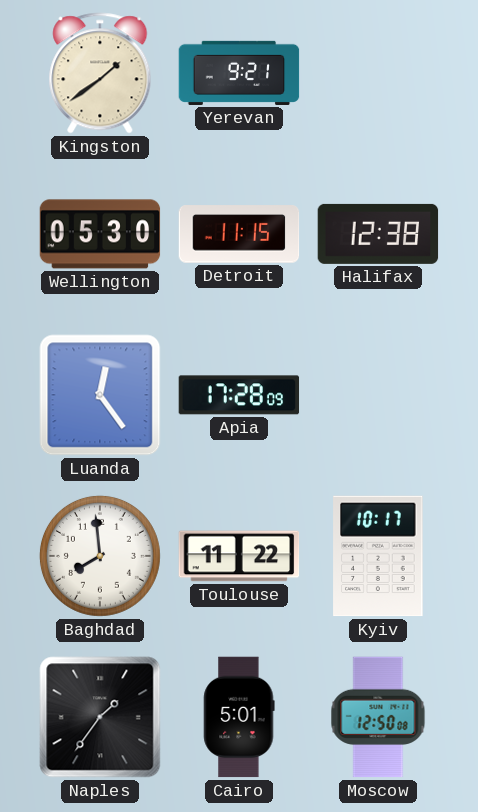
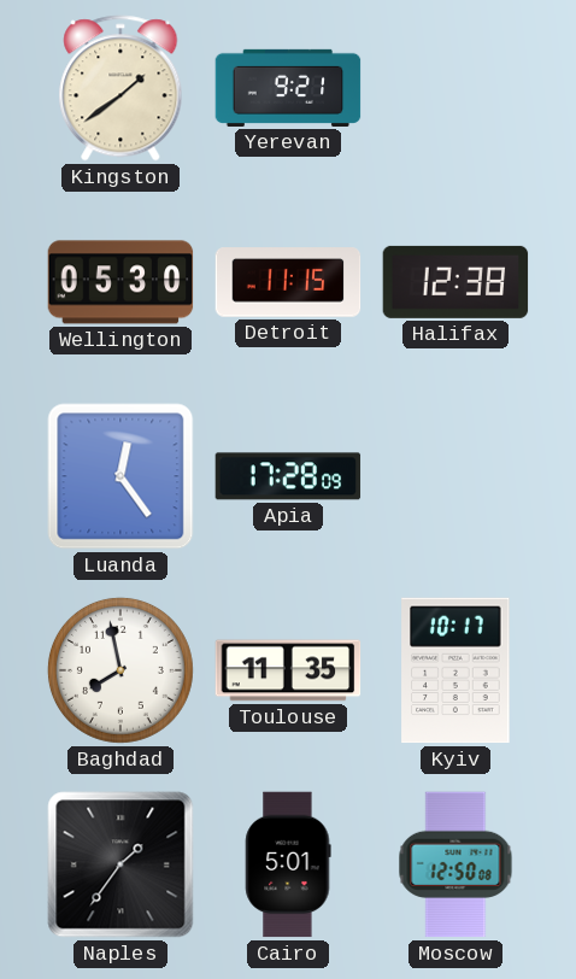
Baghdad: 7:59 -> 7:58 (121, 670)
Toulouse: 11:22 -> 11:35 (288, 670)
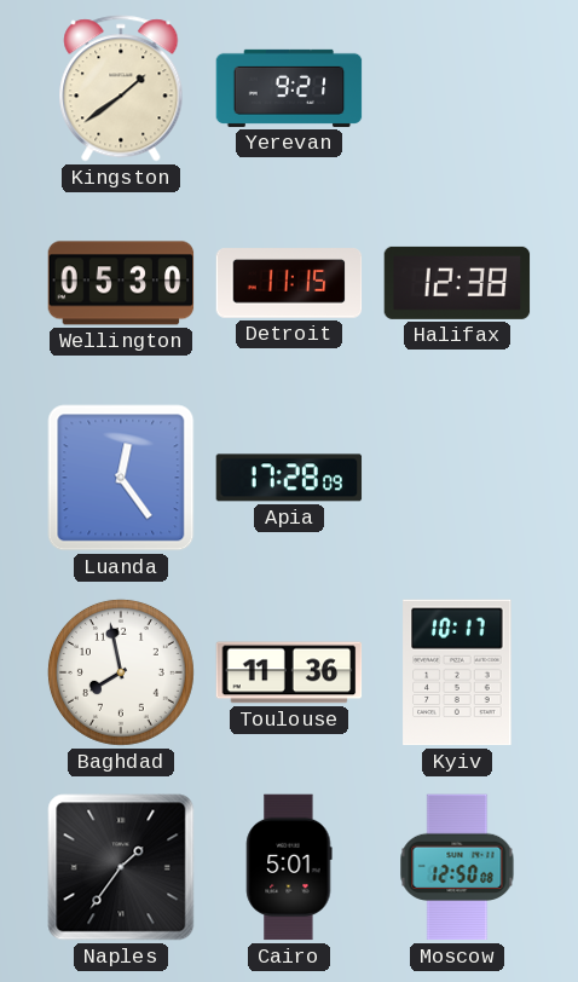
Toulouse: 11:35 -> 11:36 (289, 672)
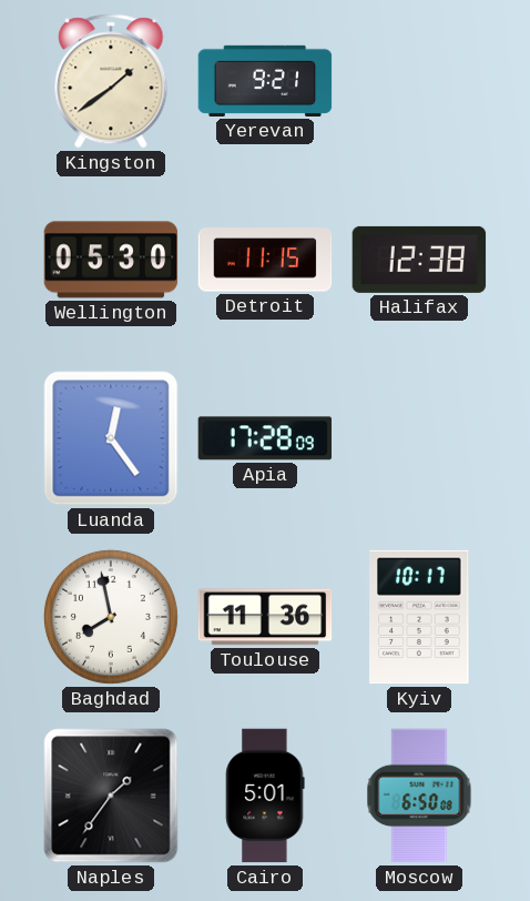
Moscow: 12:50 -> 6:50 (419, 796)
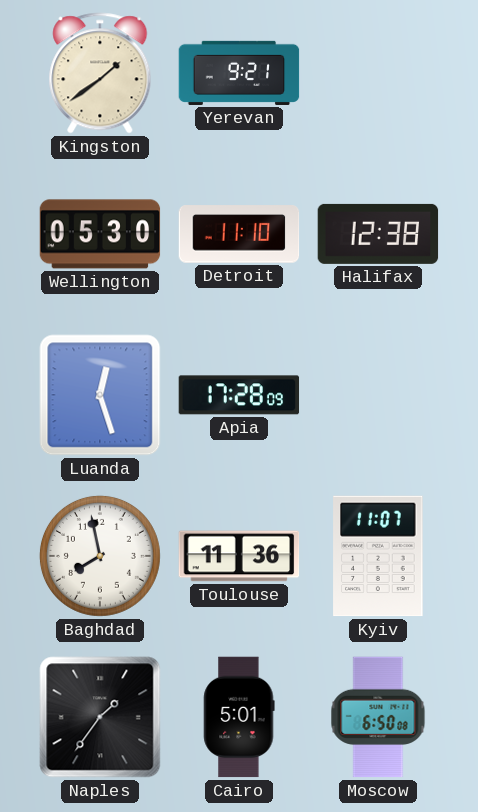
Detroit: 11:15 -> 11:10 (239, 234)
Luanda: 12:24 -> 12:27 (100, 395)
Kyiv: 10:17 -> 11:07 (378, 556)
